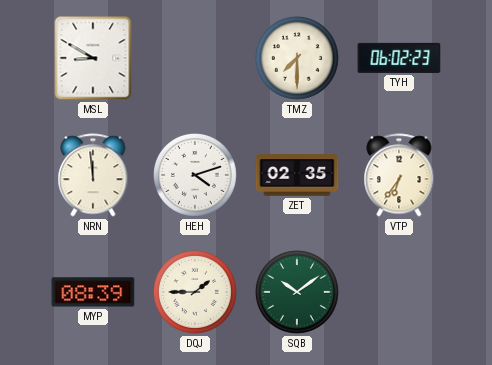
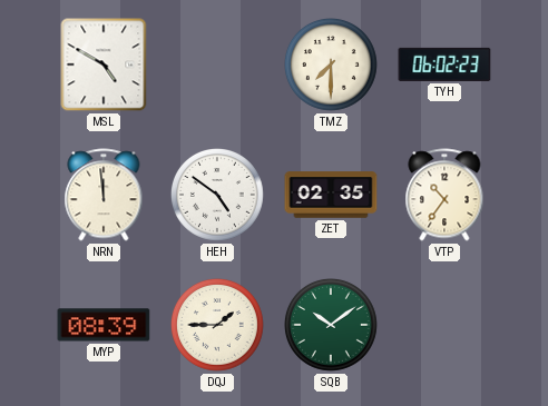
MSL: 8:50 -> 4:50 (104, 65)
HEH: 4:12 -> 4:51 (218, 196)
VTP: 6:36 -> 10:36 (444, 195)
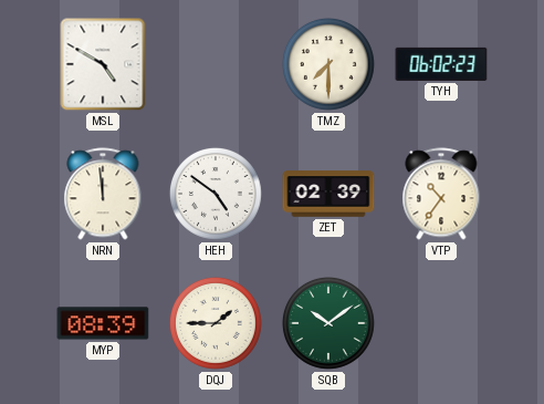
ZET: 02:35 -> 02:39 (328, 194)
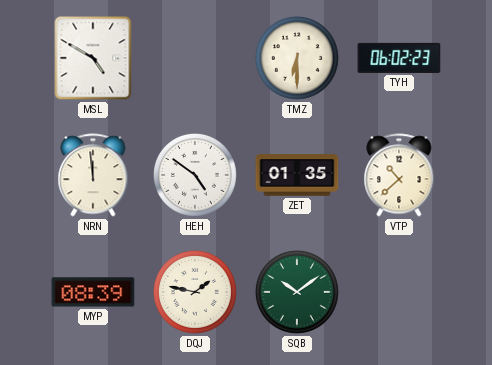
TMZ: 7:30 -> 6:30 (298, 59)
ZET: 02:39 -> 01:35 (297, 175)
VTP: 10:36 -> 10:38 (399, 175)
DQJ: 1:45 -> 1:47 (196, 293)
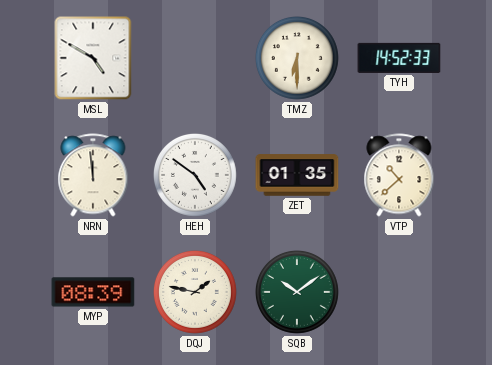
TYH: 06:02 -> 14:52 (399, 58)
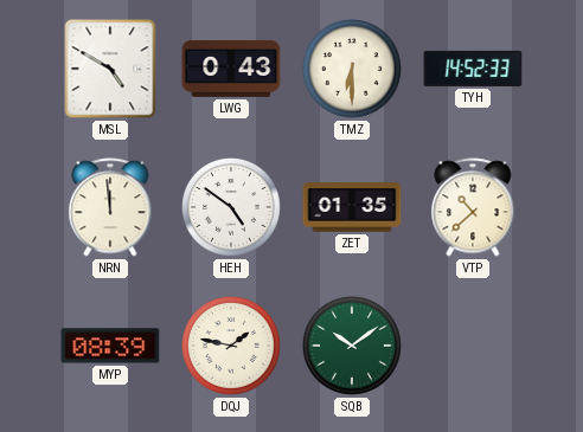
LWG: none -> 0:43 (231, 69)
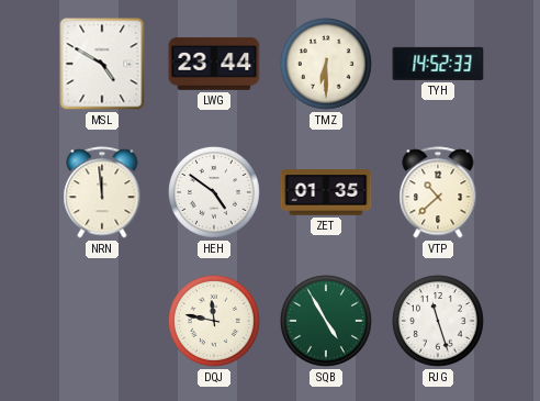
LWG: 0:43 -> 23:44 (214, 64)
MYP: 08:39 -> none (110, 346)
DQJ: 1:47 -> 11:47 (215, 322)
SQB: 10:09 -> 4:55 (327, 322)
RJG: none -> 11:27 (439, 322)
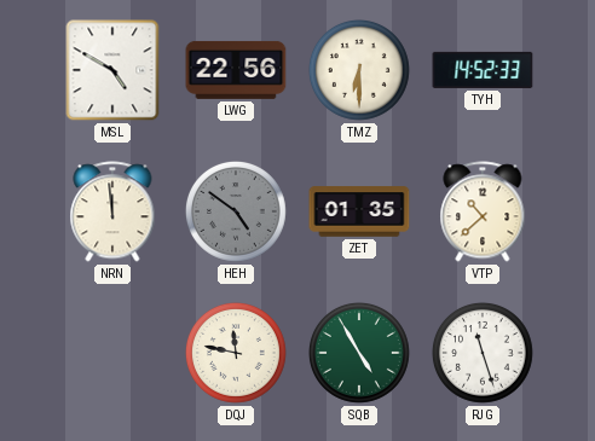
LWG: 23:44 -> 22:56 (236, 70)
HEH dial: white -> grey (237, 213)
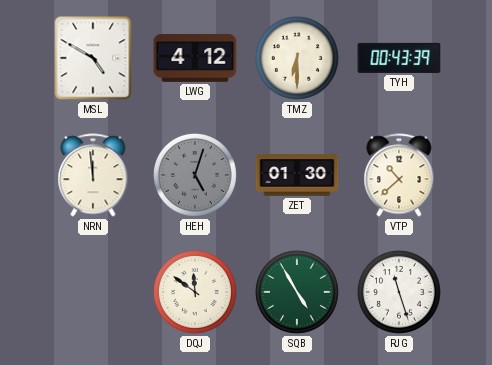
LWG: 22:56 -> 4:12 (195, 58)
TYH: 14:52 -> 00:43 (399, 58)
HEH: 4:51 -> 5:03 (196, 176)
ZET: 01:35 -> 01:30 (297, 175)
DQJ: 11:47 -> 11:51 (196, 293)
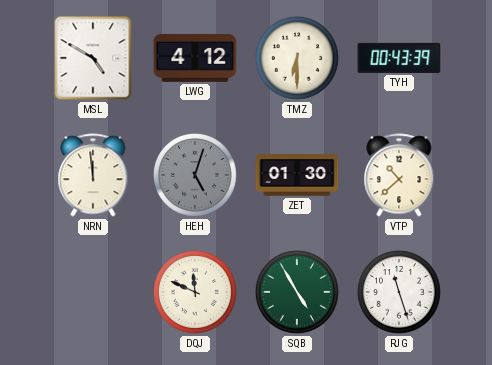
DQJ: 11:51 -> 11:49 (196, 293)
